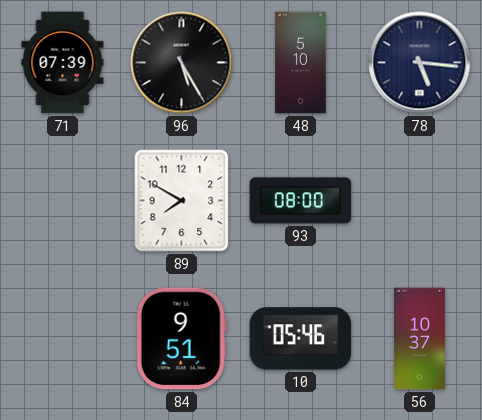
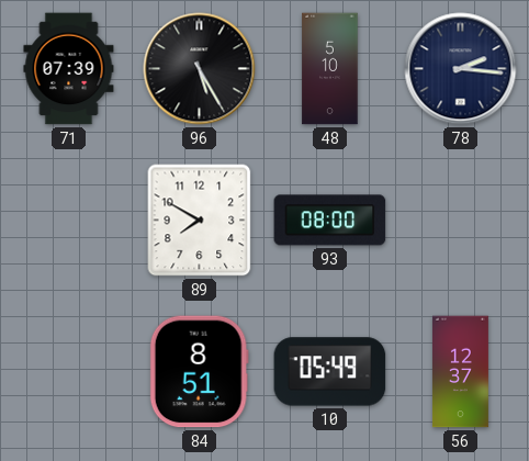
78: 5:16 -> 2:16 (461, 69)
84: 9:51 -> 8:51 (199, 372)
10: 05:46 -> 05:49 (330, 372)
56: 10:37 -> 12:37 (460, 372)
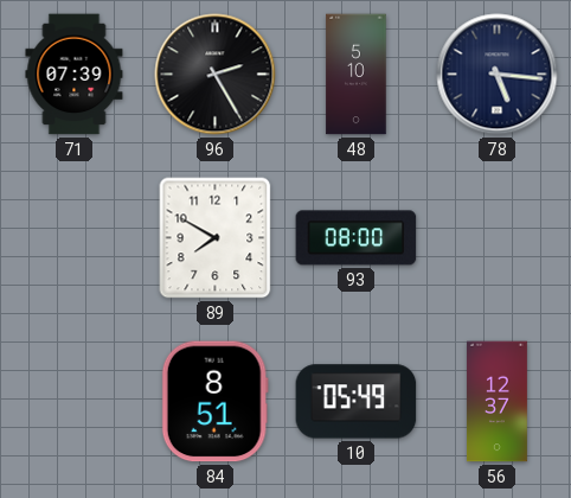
96: 5:25 -> 2:25 (216, 75)
78: 2:16 -> 5:16 (498, 75)
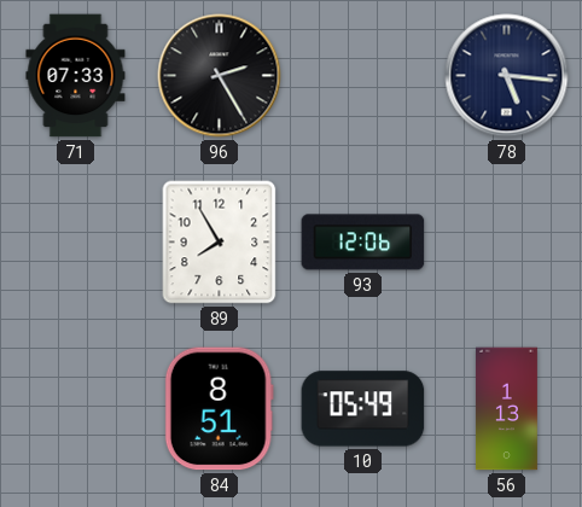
71: 07:39 -> 07:33 (76, 76)
48: 5:10 -> none (357, 75)
89: 7:50 -> 7:55 (220, 243)
93: 08:00 -> 12:06 (363, 243)
56: 12:37 -> 1:13 (506, 409)
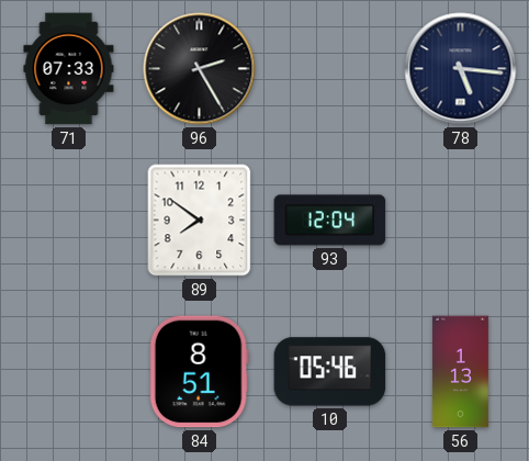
89: 7:55 -> 7:51 (200, 221)
93: 12:06 -> 12:04 (330, 221)
10: 05:49 -> 05:46 (330, 372)
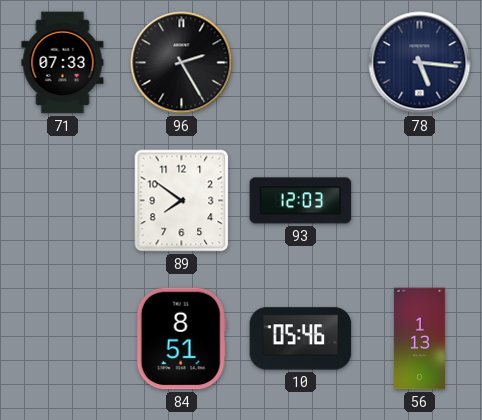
93: 12:04 -> 12:03 (301, 201)
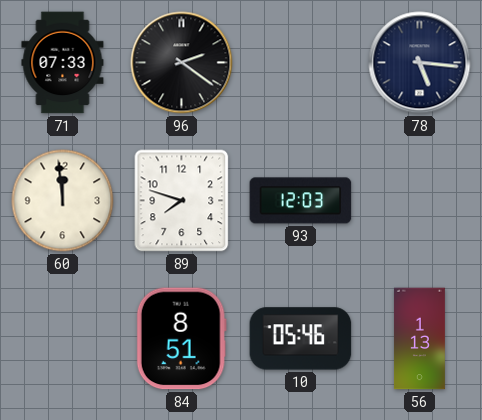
96: 2:25 -> 2:21 (182, 63)
60: none -> 11:59 (63, 201)
89: 7:51 -> 7:48 (182, 201)
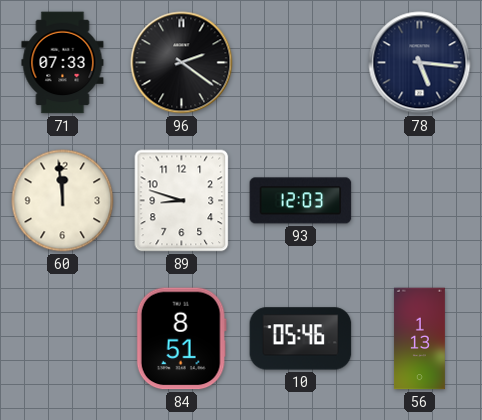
89: 7:48 -> 8:48 (182, 201)
